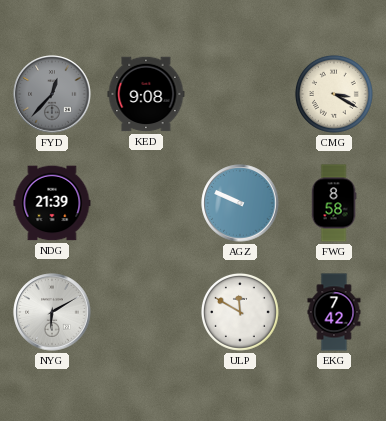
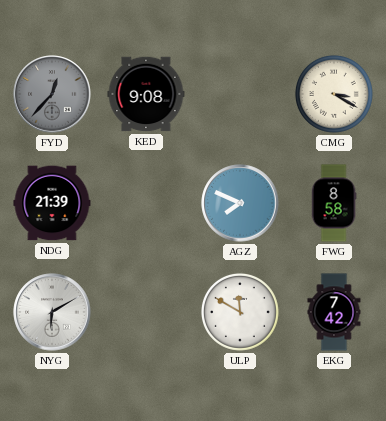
AGZ: 9:49 -> 7:49 (240, 203)
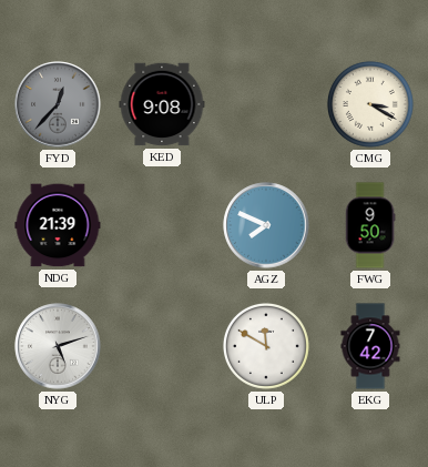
FWG: 8:58 -> 9:50 (370, 225)
NYG: 6:10 -> 5:12 (58, 346)
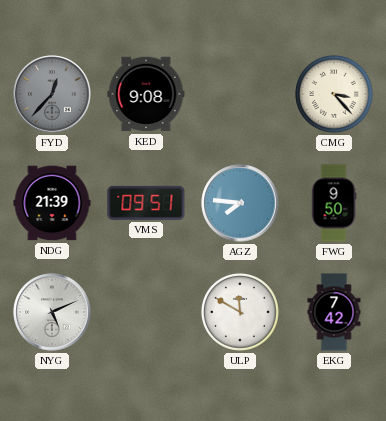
CMG: 3:20 -> 3:23 (334, 94)
VMS: none -> 09:51 (146, 203)
AGZ: 7:49 -> 7:46 (240, 203)
NYG: 5:12 -> 5:11 (52, 312)
